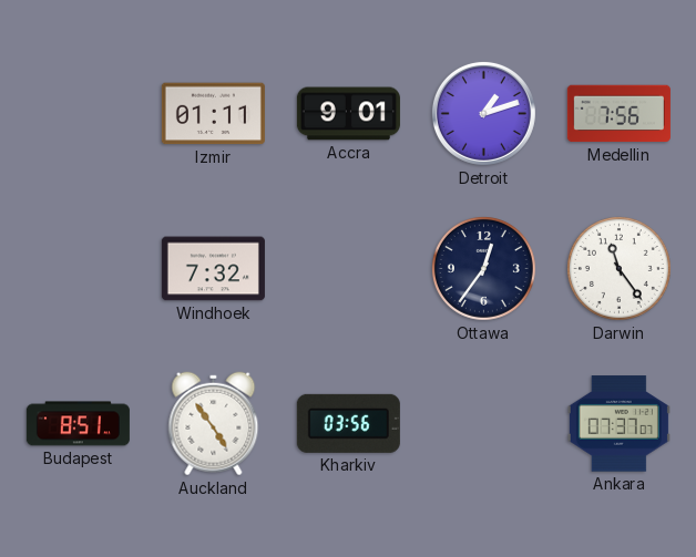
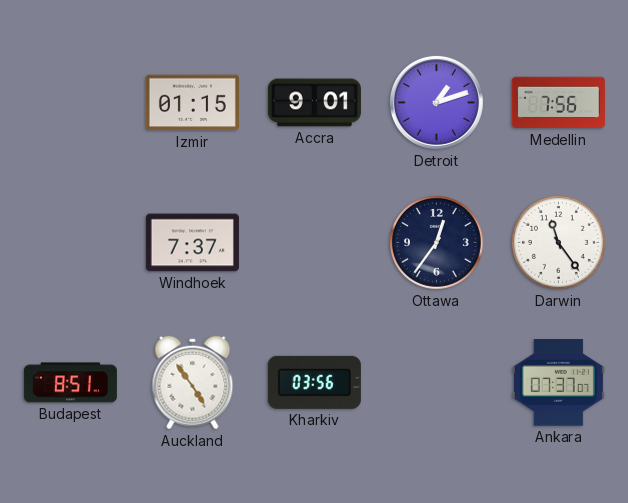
Izmir: 01:11 -> 01:15 (192, 103)
Windhoek: 7:32 -> 7:37 (192, 243)
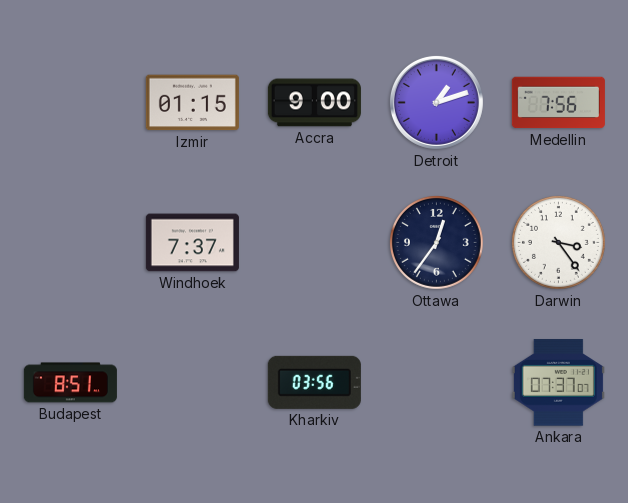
Accra: 9:01 -> 9:00 (314, 103)
Darwin: 11:24 -> 3:24 (558, 242)
Auckland: 4:54 -> none (193, 383)
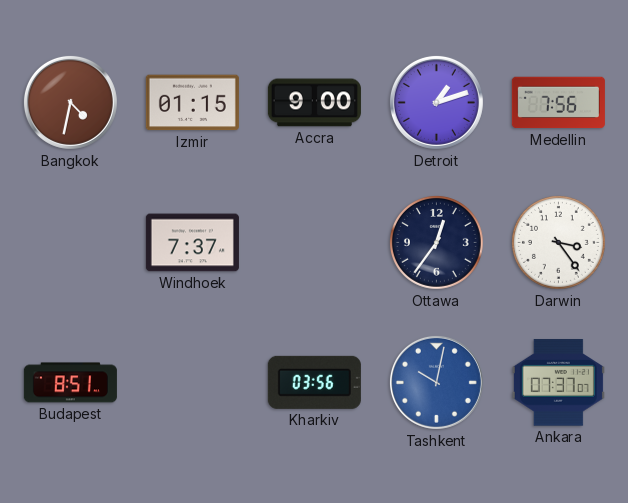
Bangkok: none -> 4:32 (70, 102)
Tashkent: none -> 10:02 (436, 382)
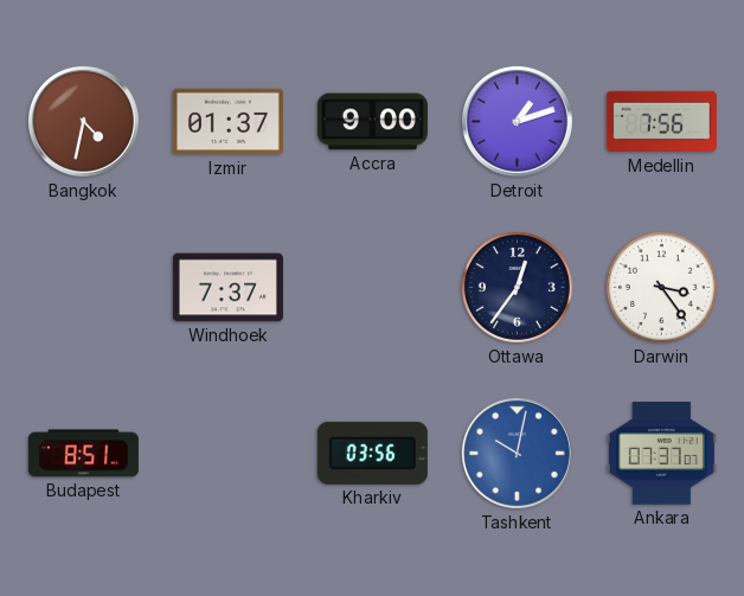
Izmir: 01:15 -> 01:37 (227, 122)
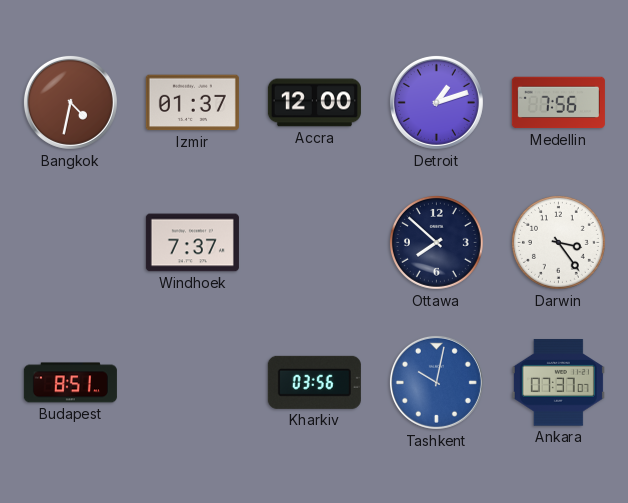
Accra: 9:00 -> 12:00 (314, 103)
Ottawa: 12:36 -> 7:52 (436, 242)
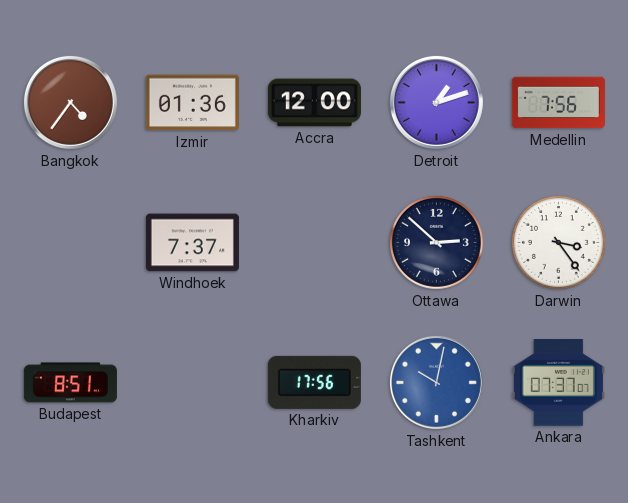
Bangkok: 4:32 -> 4:36 (70, 102)
Izmir: 01:37 -> 01:36 (192, 103)
Ottawa: 7:52 -> 2:52 (436, 242)
Kharkiv: 03:56 -> 17:56 (314, 382)
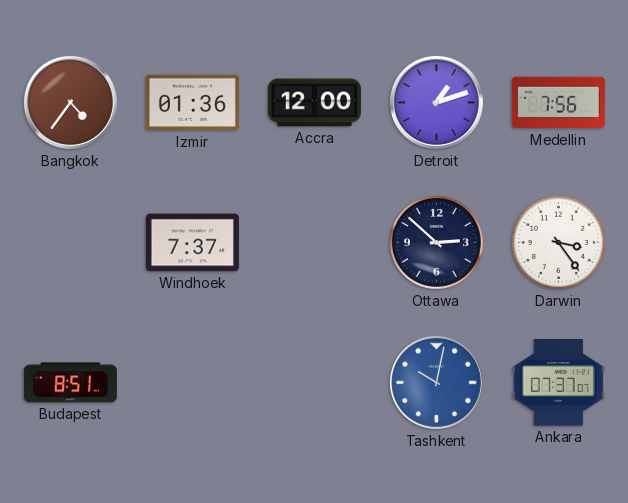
Kharkiv: 17:56 -> none (314, 382)
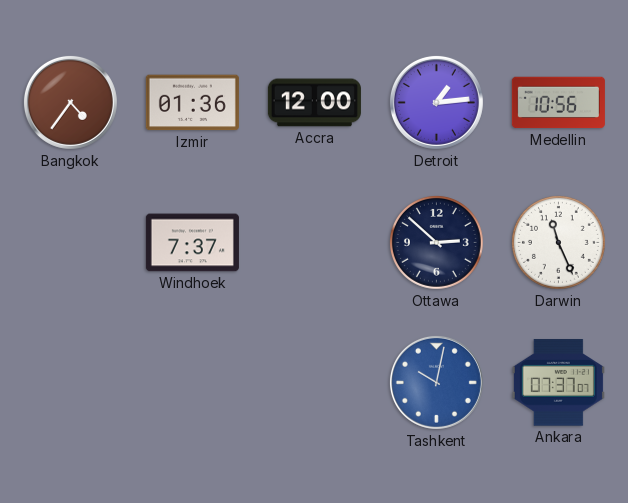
Detroit: 1:12 -> 1:14 (436, 102)
Medellin: 7:56 -> 10:56 (558, 103)
Darwin: 3:24 -> 11:26 (558, 242)
Budapest: 8:51 -> none (70, 383)
